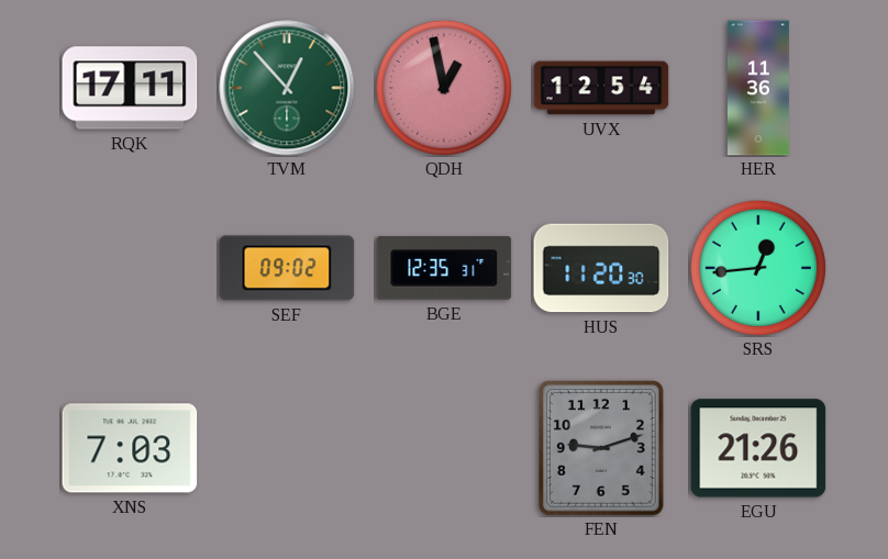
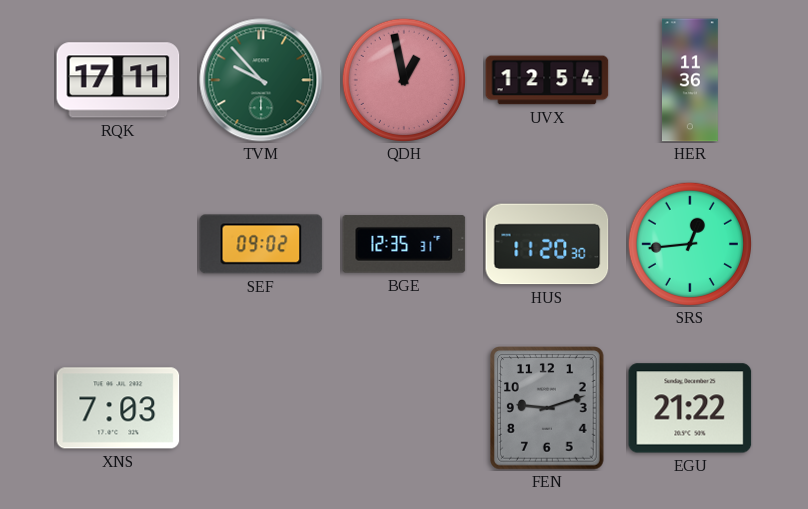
TVM: 12:53 -> 9:53 (261, 80)
EGU: 21:26 -> 21:22 (690, 408)
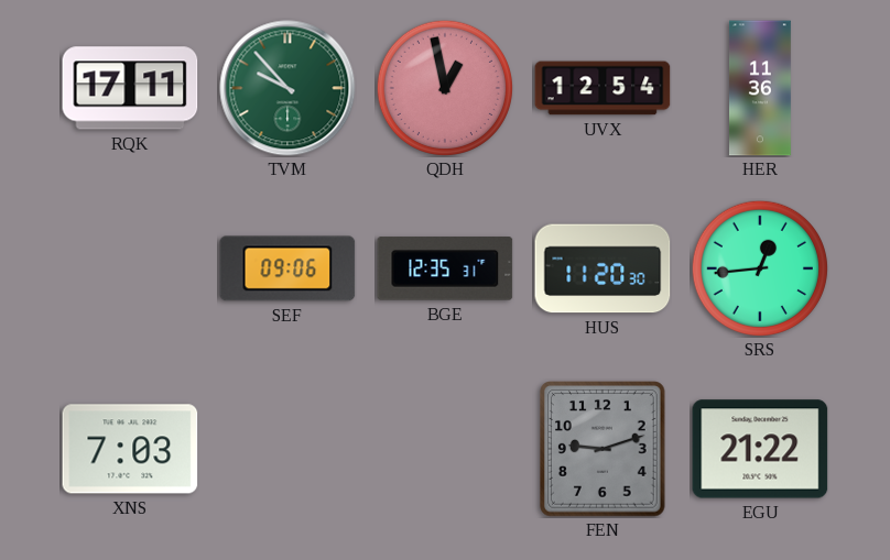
SEF: 09:02 -> 09:06 (287, 268)
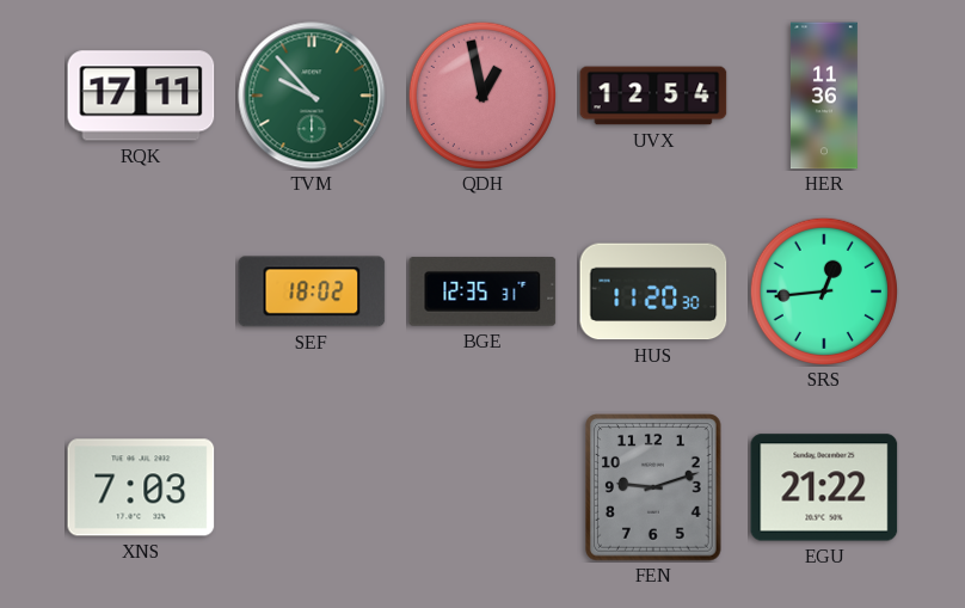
SEF: 09:06 -> 18:02 (312, 291)
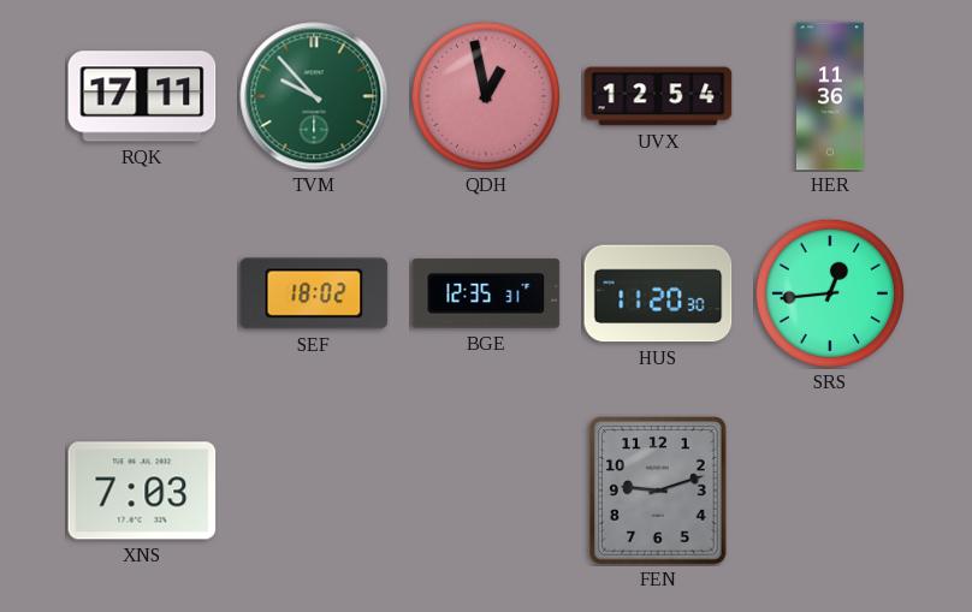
EGU: 21:22 -> none (824, 487)
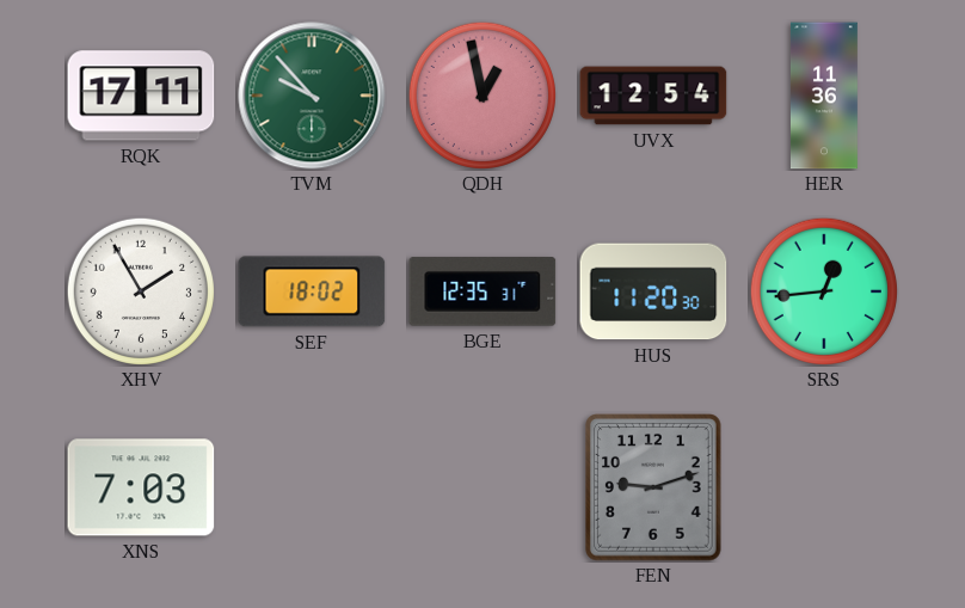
XHV: none -> 1:55 (141, 291)
